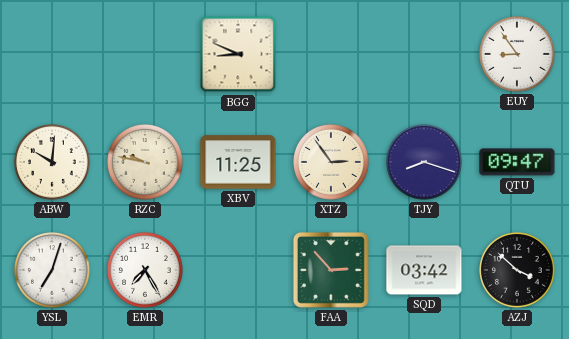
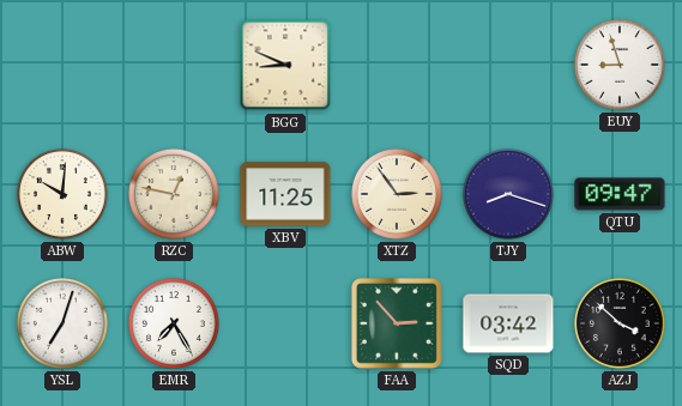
EUY: 8:54 -> 8:57 (621, 66)
RZC: 9:47 -> 12:47 (175, 195)
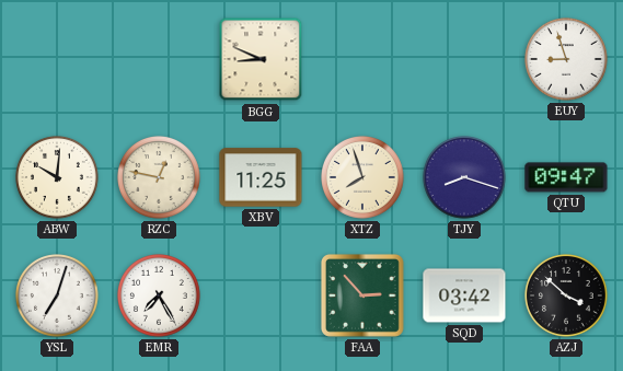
XTZ: 2:54 -> 7:57 (364, 178)
